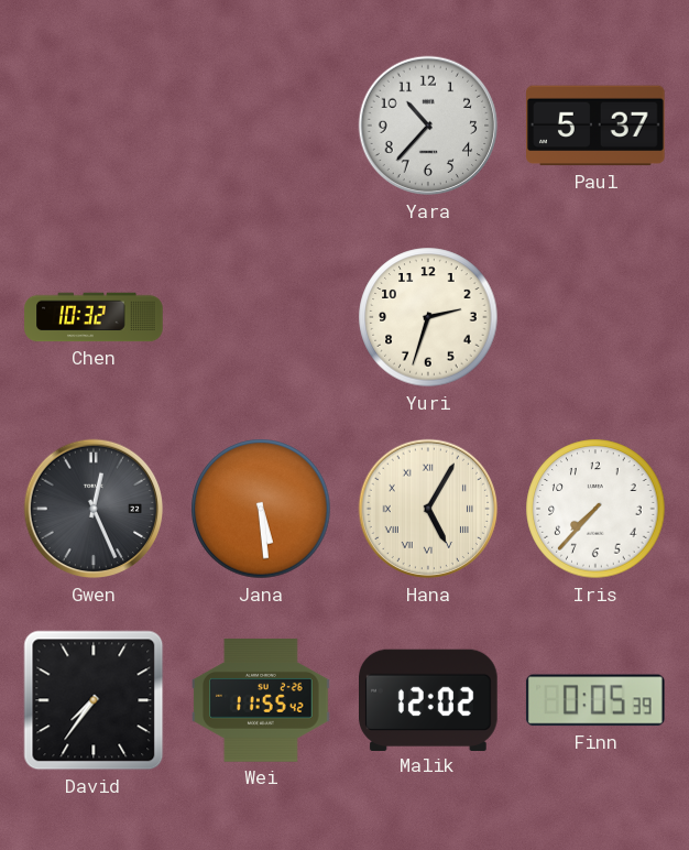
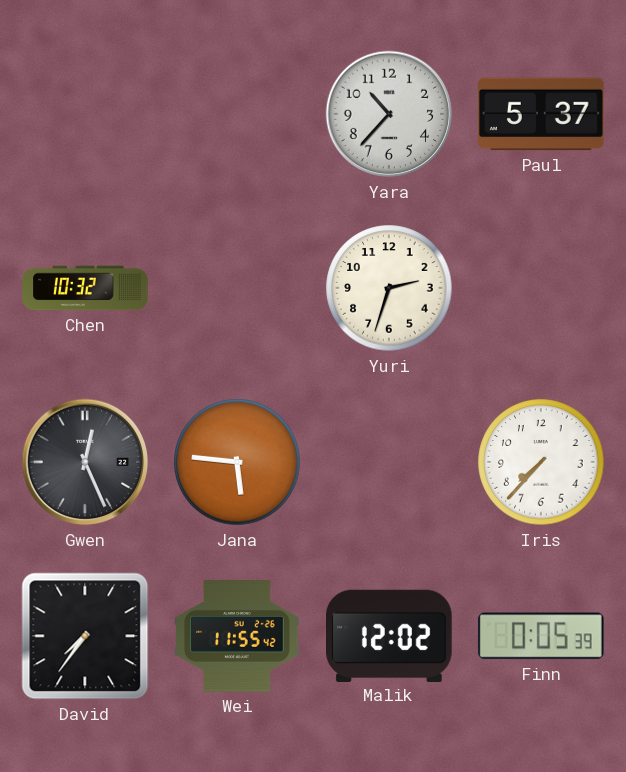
Jana: 5:29 -> 5:46 (237, 462)
Hana: 5:05 -> none (428, 509)
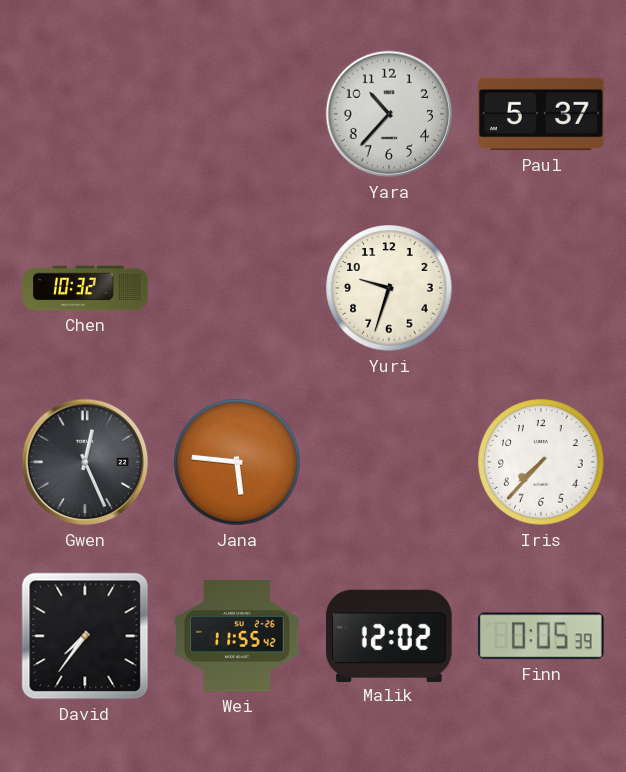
Yuri: 2:33 -> 9:33 (389, 288)
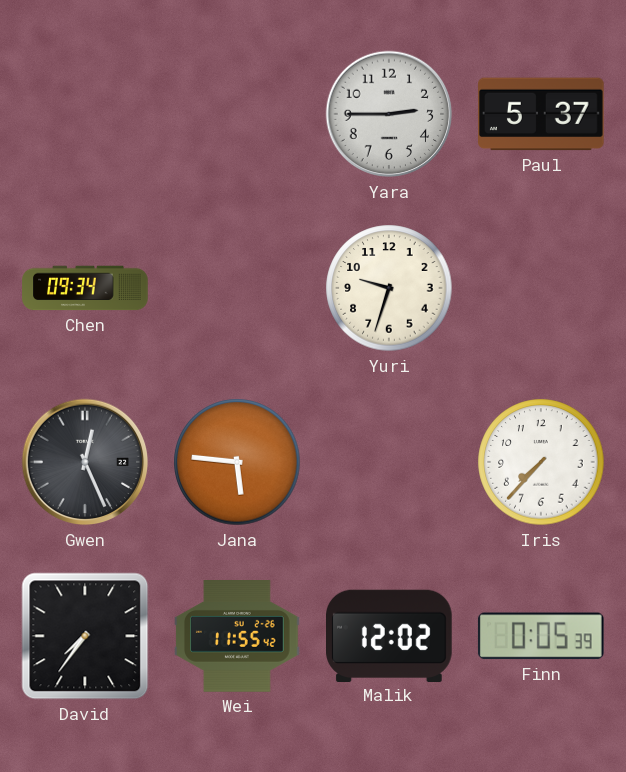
Yara: 10:37 -> 2:45 (389, 114)
Chen: 10:32 -> 09:34 (85, 288)
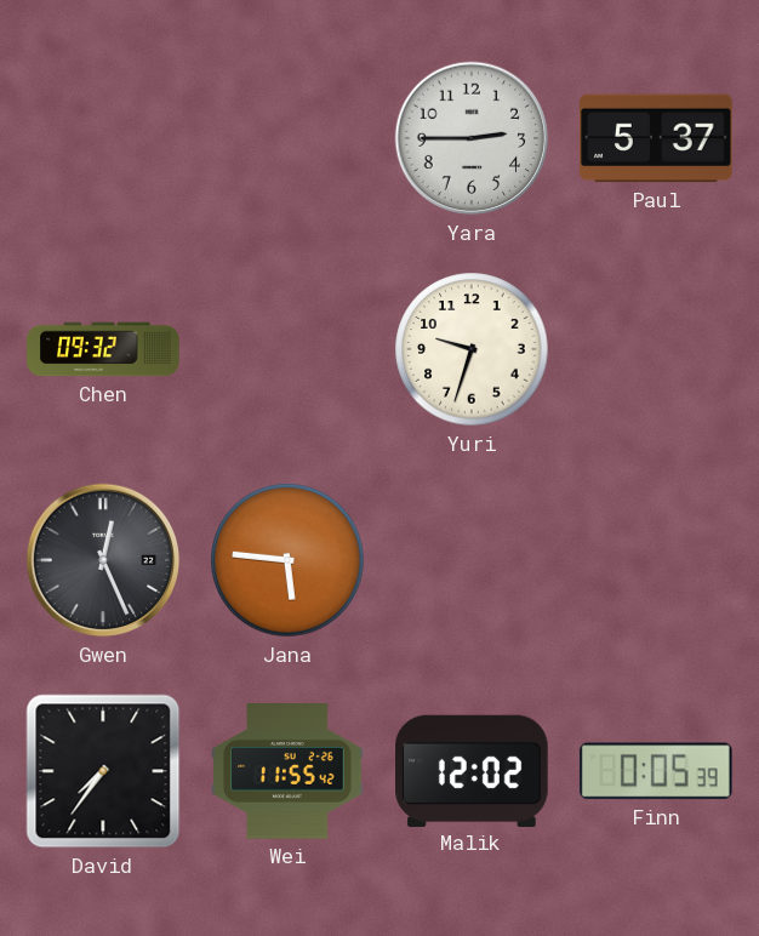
Chen: 09:34 -> 09:32 (103, 349)
Iris: 7:37 -> none (541, 462)
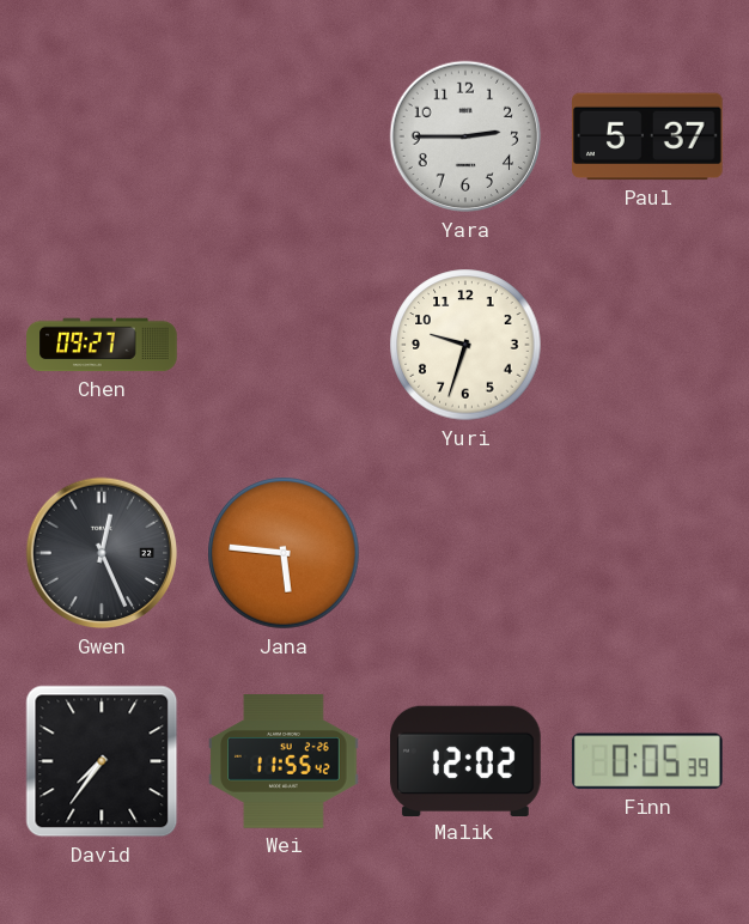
Chen: 09:32 -> 09:27 (102, 345)
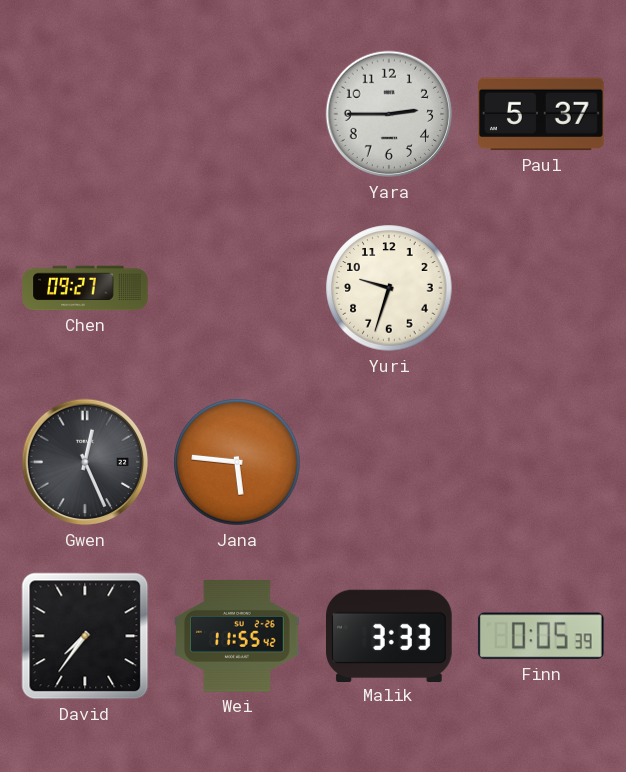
Malik: 12:02 -> 3:33 (390, 635)
